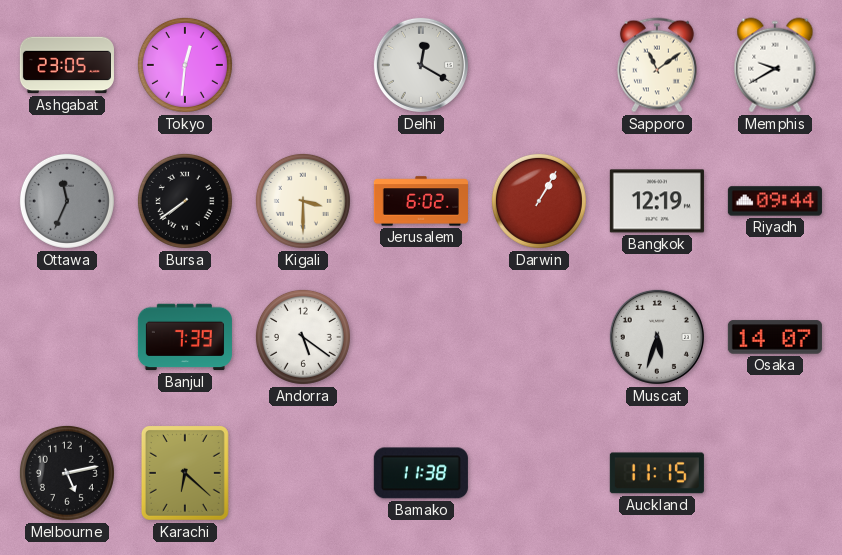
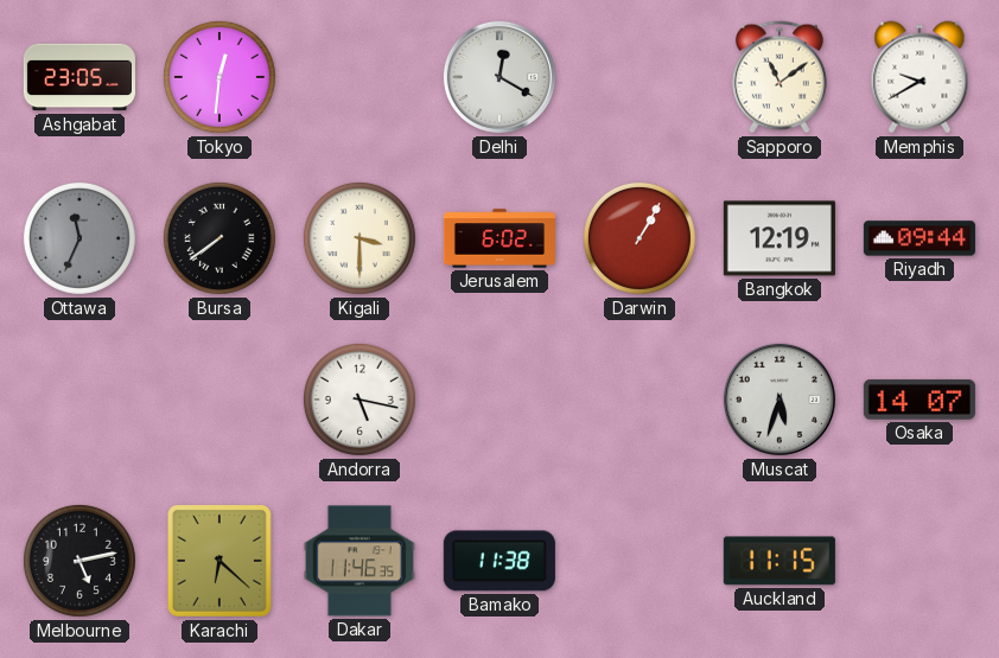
Banjul: 7:39 -> none (185, 337)
Andorra: 5:21 -> 5:17 (359, 400)
Dakar: none -> 11:46 (359, 561)
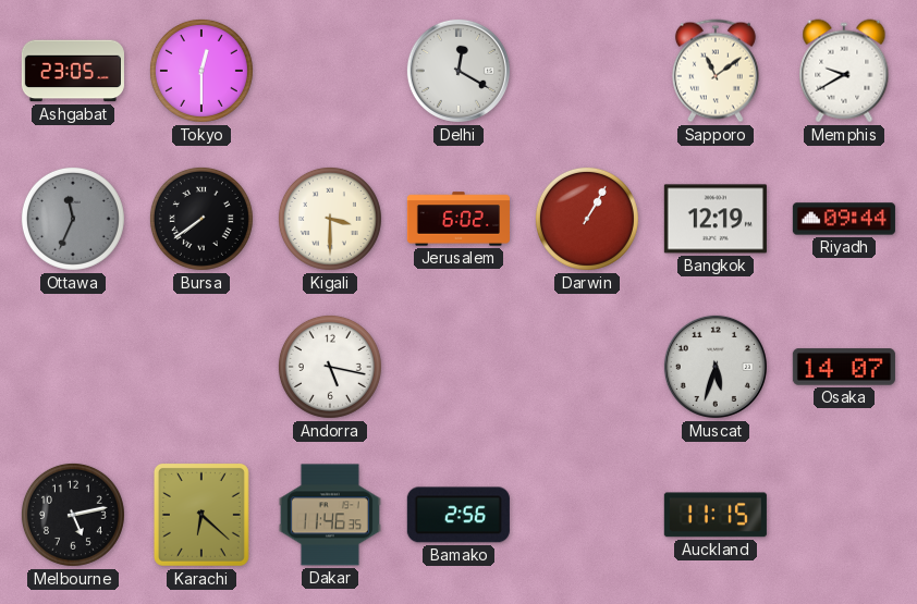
Tokyo: 12:31 -> 12:30 (201, 71)
Bamako: 11:38 -> 2:56 (458, 515)
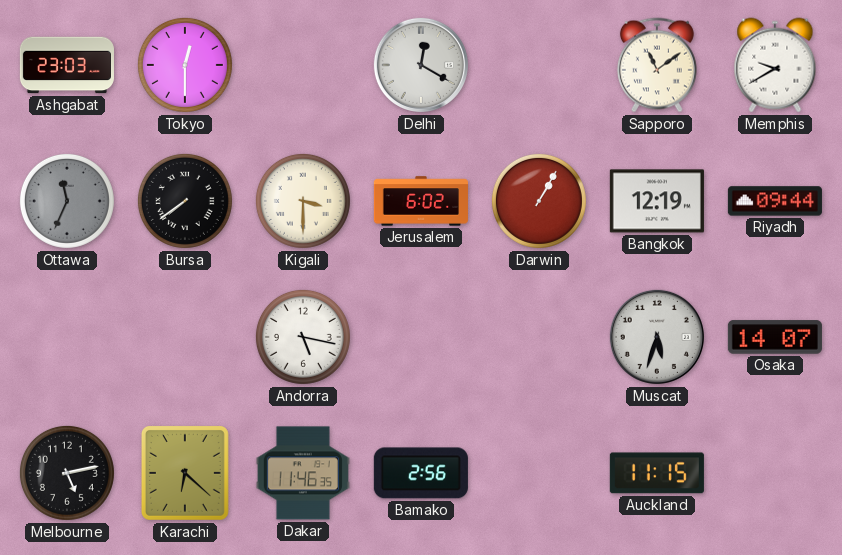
Ashgabat: 23:05 -> 23:03 (67, 65)
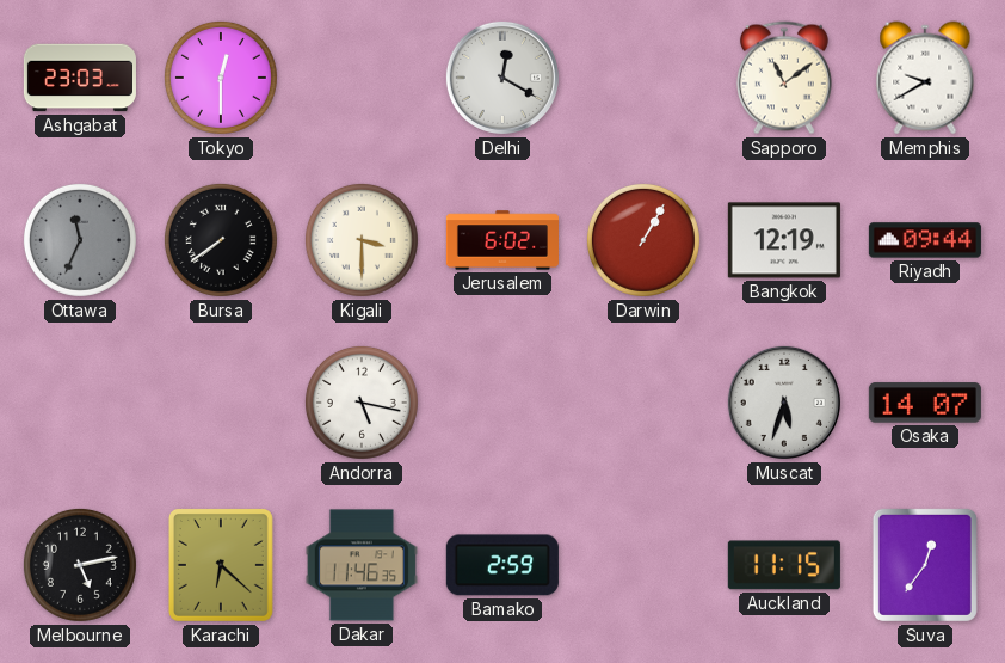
Bamako: 2:56 -> 2:59 (503, 565)
Suva: none -> 12:36 (925, 565)
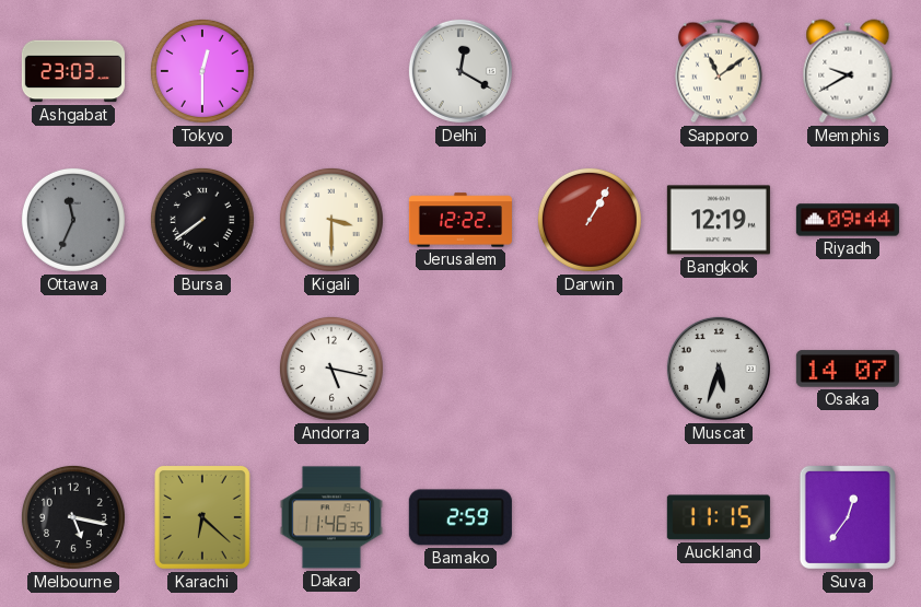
Jerusalem: 6:02 -> 12:22 (460, 220)
Melbourne: 5:13 -> 5:17 (73, 517)
